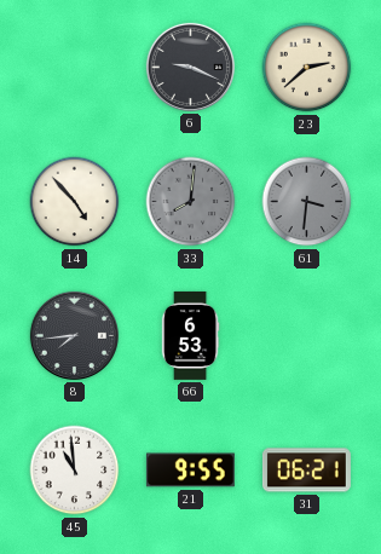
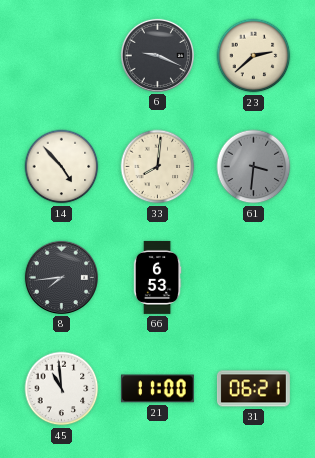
33 dial: grey -> cream (158, 167)
21: 9:55 -> 11:00 (157, 389)
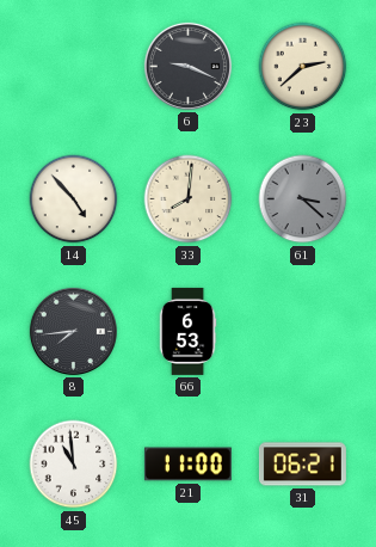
61: 3:31 -> 3:22 (303, 199)
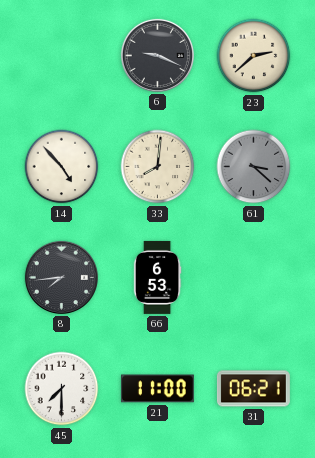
45: 10:59 -> 7:30 (62, 389)
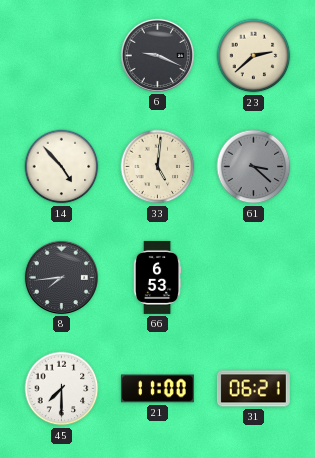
33: 8:01 -> 5:01 (158, 167)
